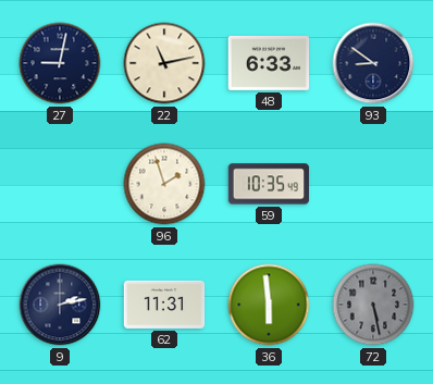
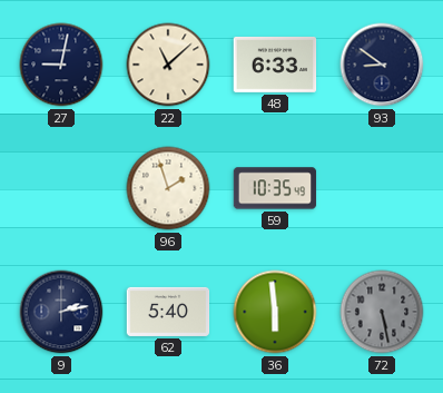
22: 11:13 -> 11:08 (168, 65)
62: 11:31 -> 5:40 (168, 312)
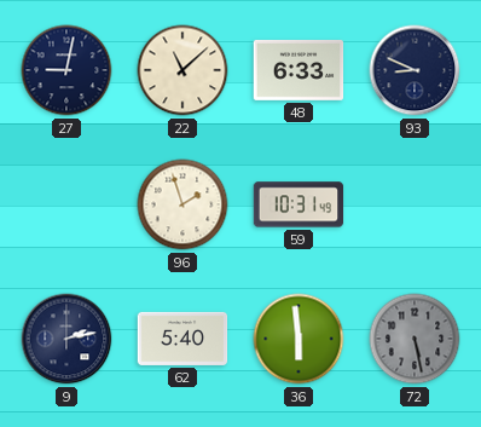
93: 8:51 -> 8:49 (415, 70)
59: 10:35 -> 10:31 (299, 204)
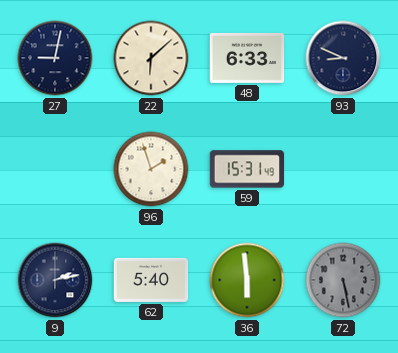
22: 11:08 -> 6:08 (151, 58)
59: 10:31 -> 15:31 (247, 169)
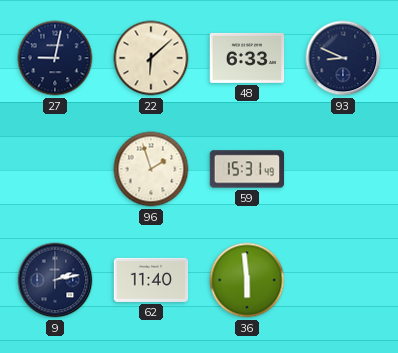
62: 5:40 -> 11:40 (151, 280)
72: 5:28 -> none (343, 280)
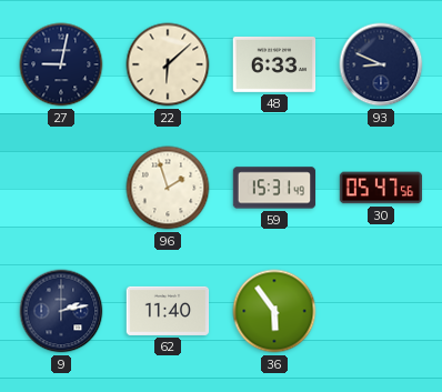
30: none -> 05:47 (381, 188)
36: 5:59 -> 5:54 (274, 311)
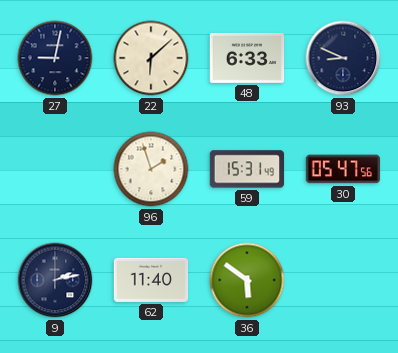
36: 5:54 -> 5:51 (247, 280)
